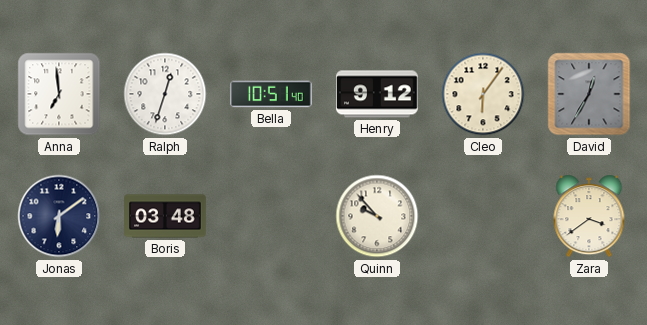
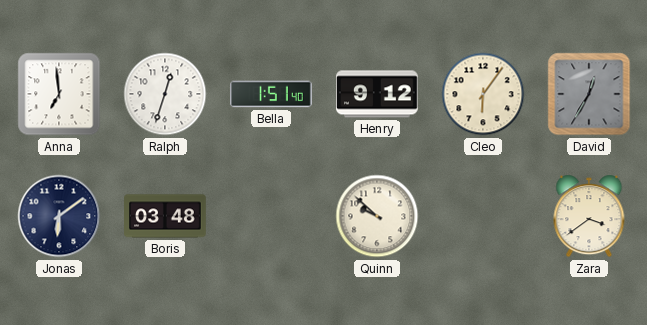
Bella: 10:51 -> 1:51 (271, 94)
Quinn: 9:53 -> 9:52 (377, 216)
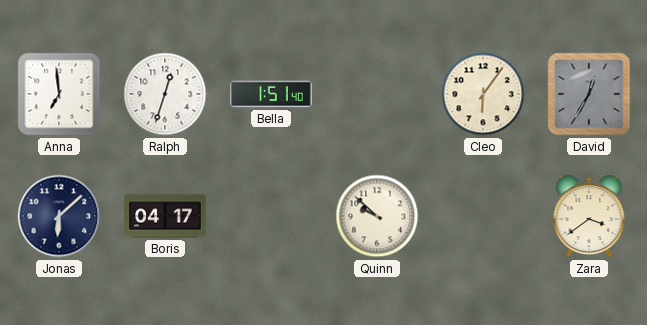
Henry: 9:12 -> none (378, 94)
Jonas: 6:09 -> 6:08 (59, 216)
Boris: 03:48 -> 04:17 (165, 216)
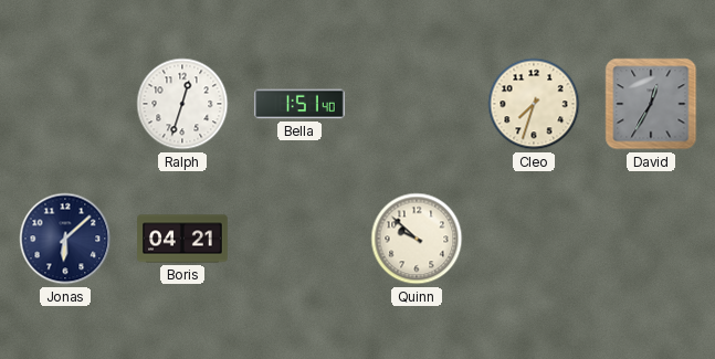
Anna: 6:59 -> none (59, 94)
Cleo: 6:06 -> 7:33 (534, 104)
Boris: 04:17 -> 04:21 (182, 239)
Zara: 3:39 -> none (589, 216)
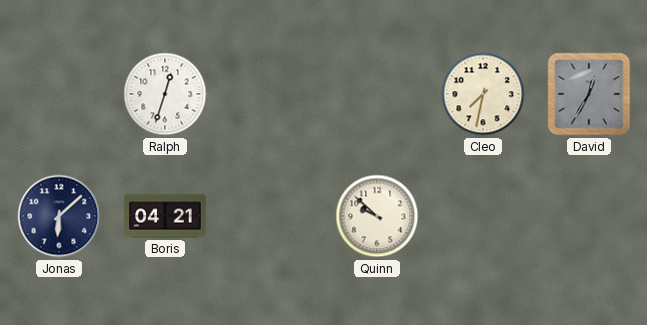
Bella: 1:51 -> none (299, 104)
Cleo: 7:33 -> 7:32 (483, 94)
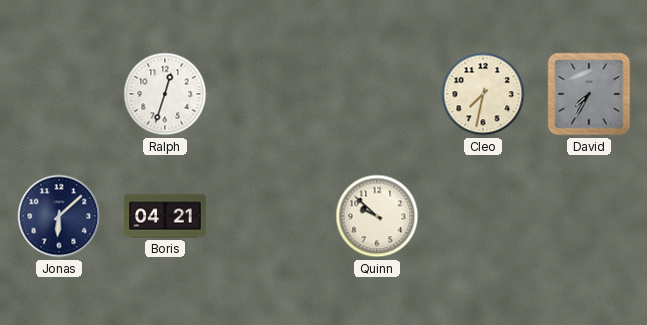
David: 12:35 -> 7:35 (589, 94)
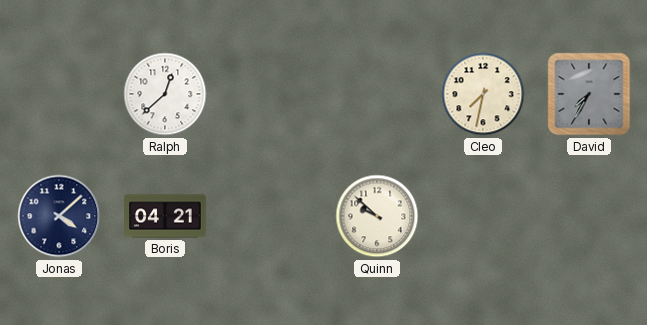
Ralph: 12:33 -> 12:38 (165, 94)
Jonas: 6:08 -> 4:08 (59, 216)
